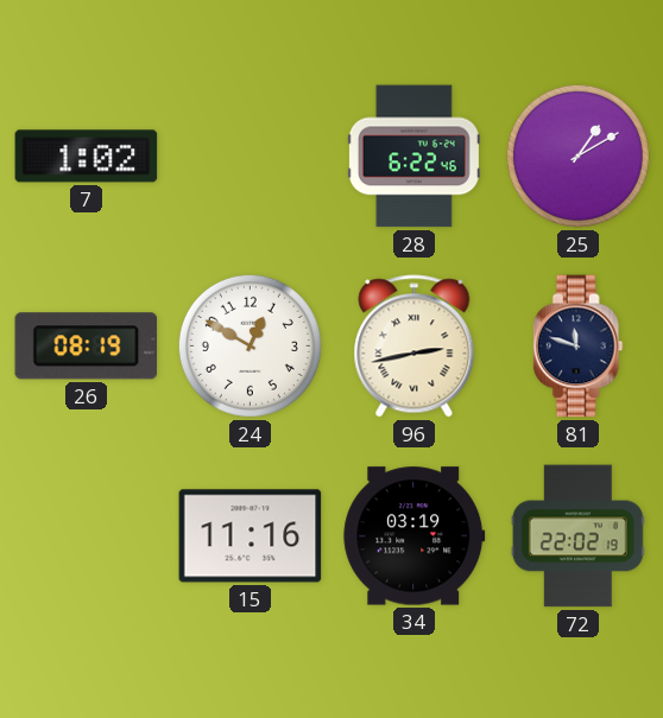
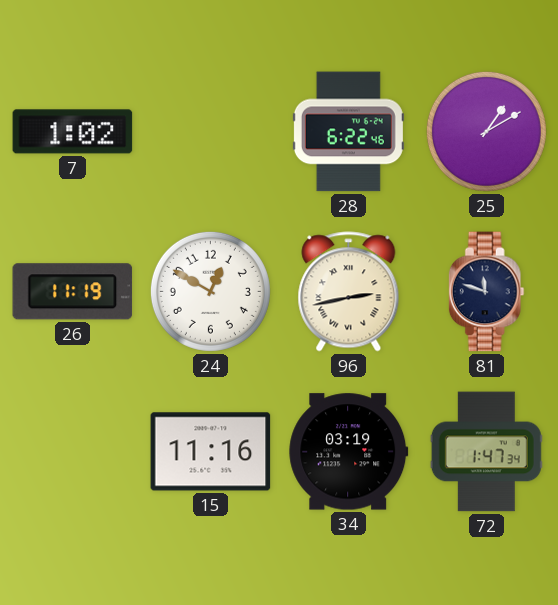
26: 08:19 -> 11:19 (73, 292)
72: 22:02 -> 1:47 (486, 452)
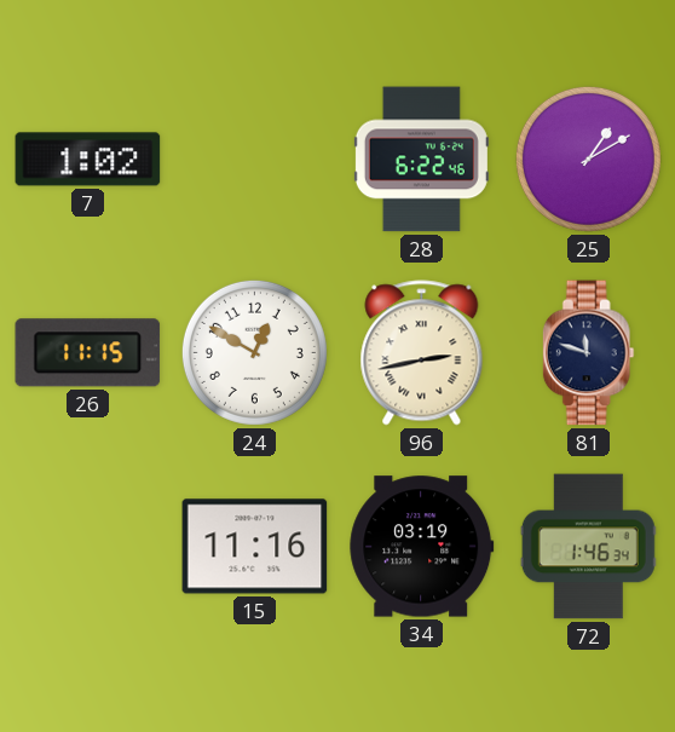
26: 11:19 -> 11:15 (88, 353)
72: 1:47 -> 1:46 (588, 547)
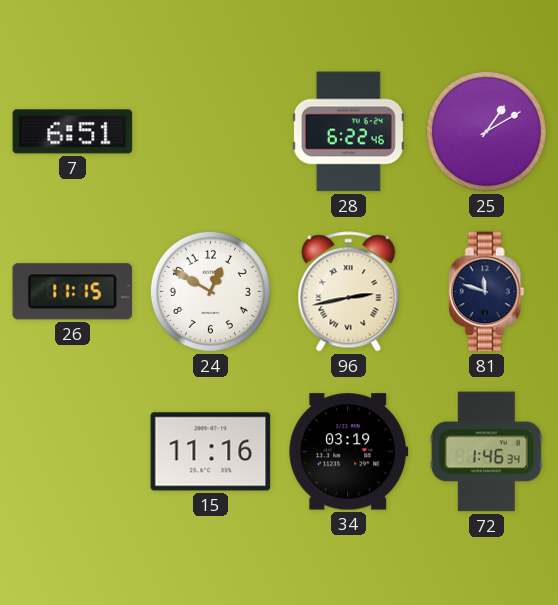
7: 1:02 -> 6:51 (73, 132)
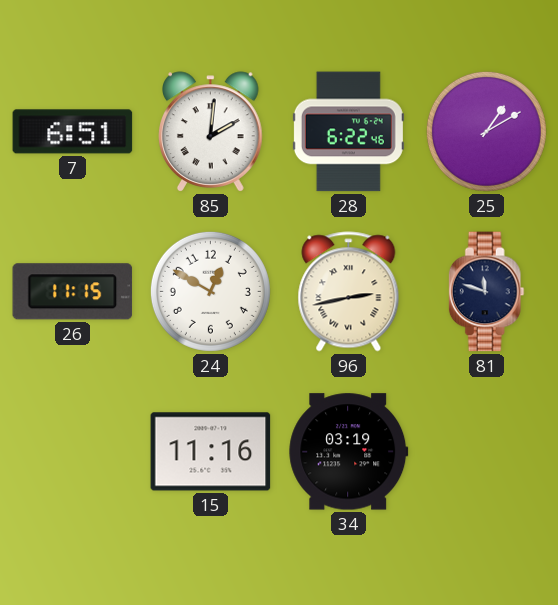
85: none -> 2:01 (211, 132)
72: 1:46 -> none (486, 452)
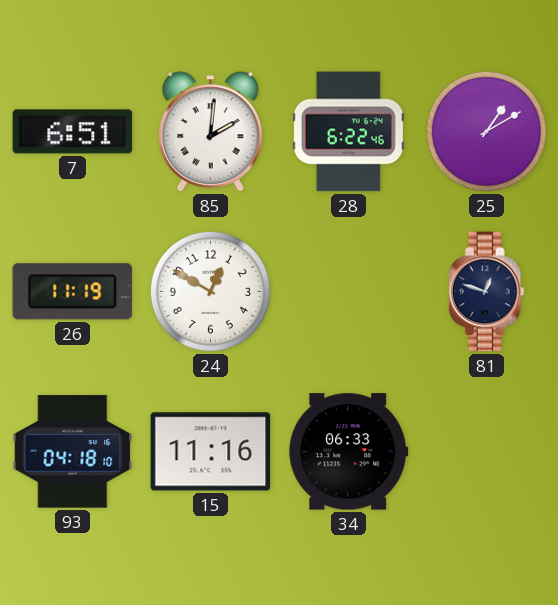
26: 11:15 -> 11:19 (73, 292)
96: 2:43 -> none (349, 292)
81: 11:48 -> 12:48 (486, 292)
93: none -> 04:18 (73, 452)
34: 03:19 -> 06:33 (349, 452)
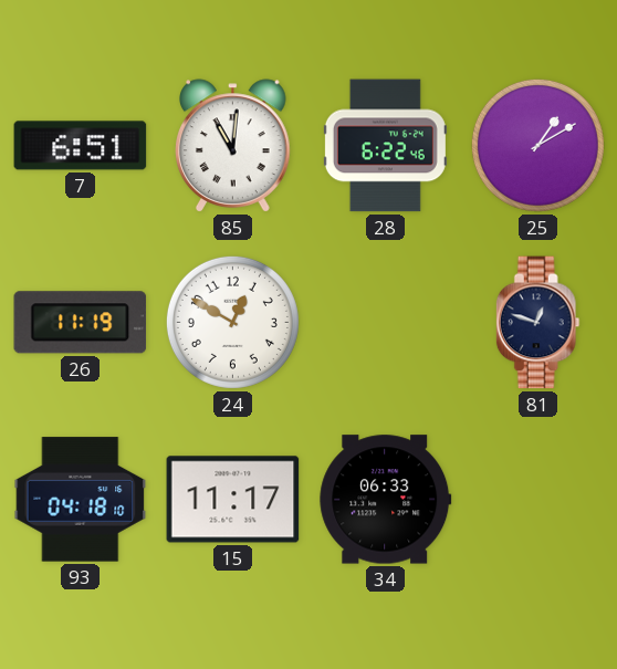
85: 2:01 -> 11:01 (233, 146)
15: 11:16 -> 11:17 (233, 500)
